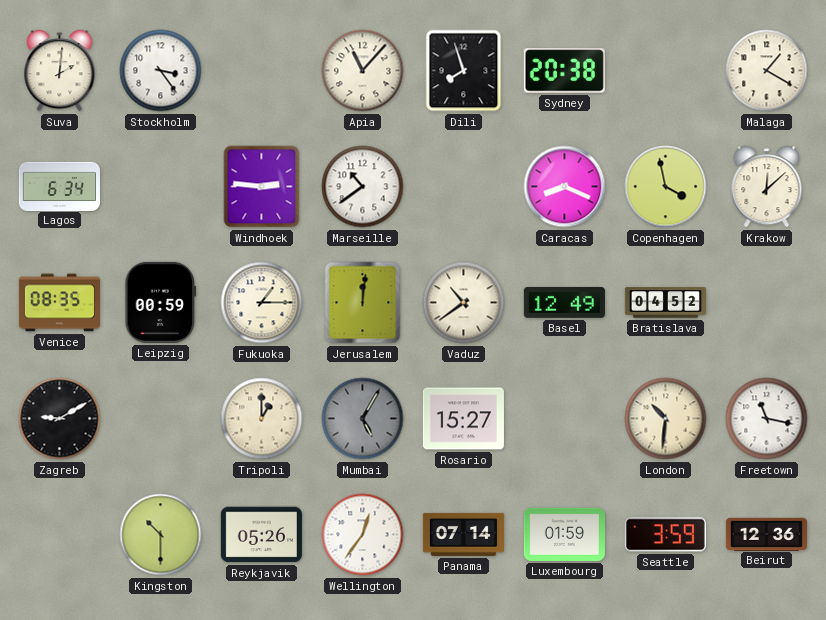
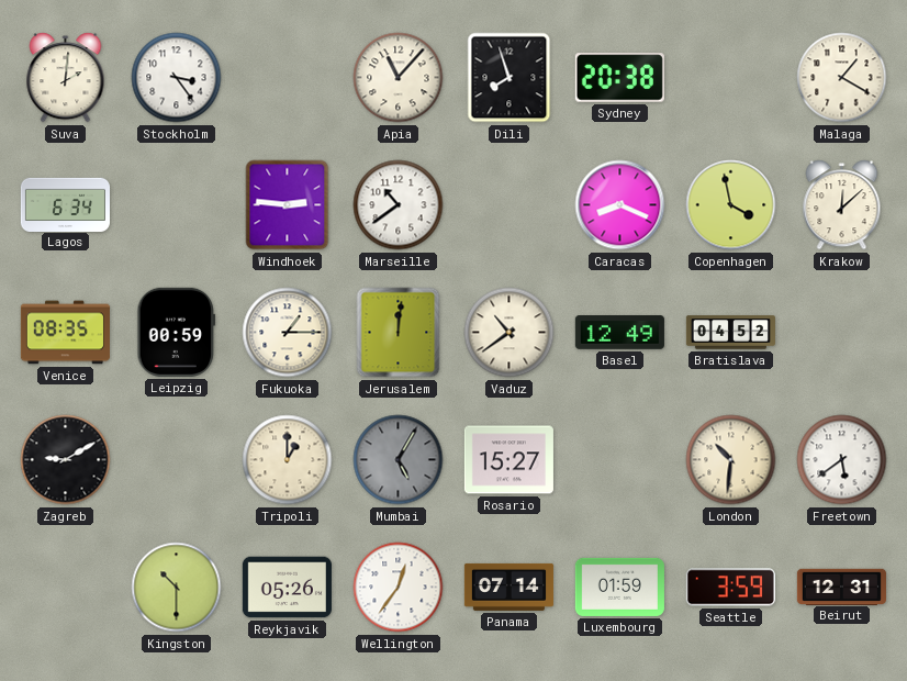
Freetown: 11:17 -> 5:39 (842, 460)
Beirut: 12:36 -> 12:31 (841, 587)
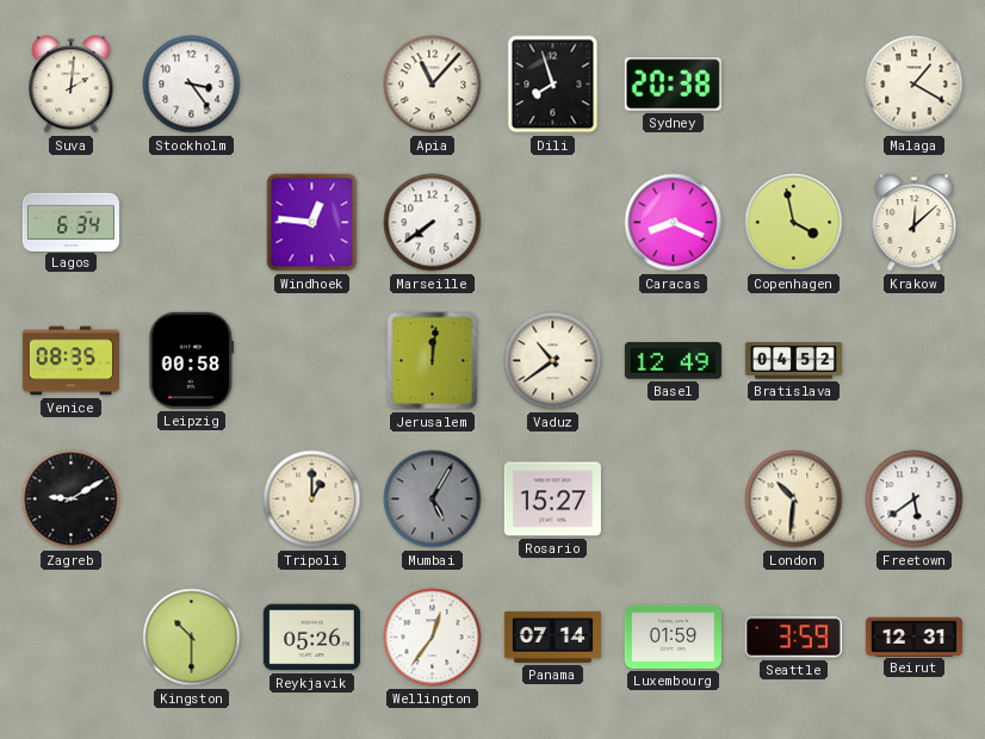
Windhoek: 2:46 -> 12:46 (312, 223)
Marseille: 10:39 -> 7:39 (433, 223)
Leipzig: 00:59 -> 00:58 (192, 360)
Fukuoka: 1:15 -> none (288, 333)
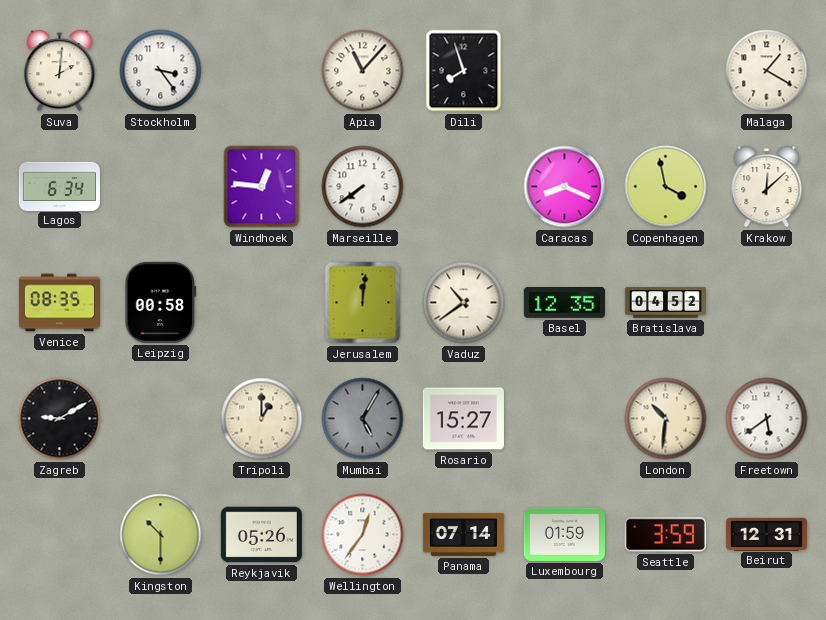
Sydney: 20:38 -> none (673, 85)
Basel: 12:49 -> 12:35 (564, 303)
